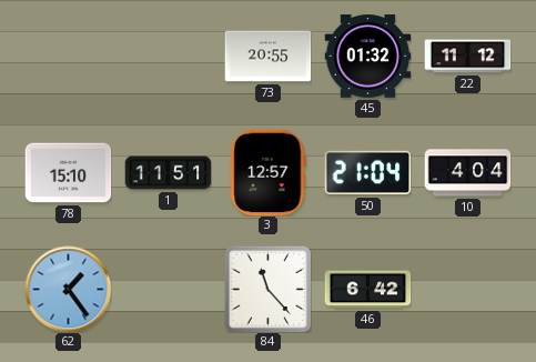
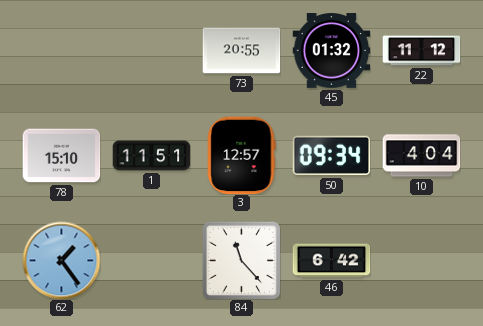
50: 21:04 -> 09:34 (331, 156)
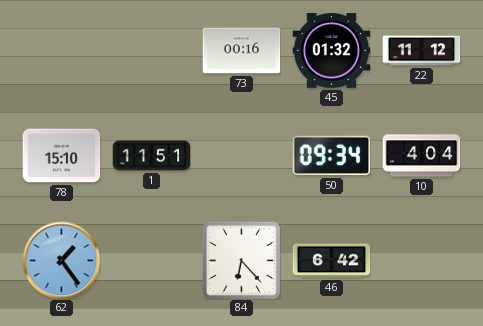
73: 20:55 -> 00:16 (241, 51)
3: 12:57 -> none (242, 155)
84: 11:23 -> 6:23 (241, 260)
